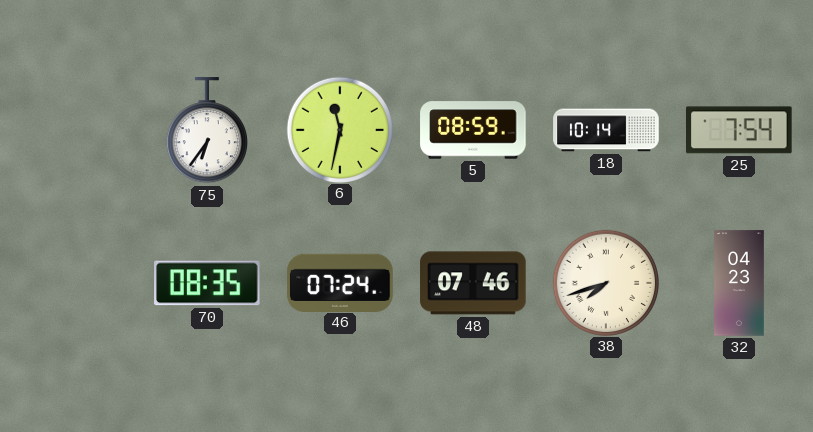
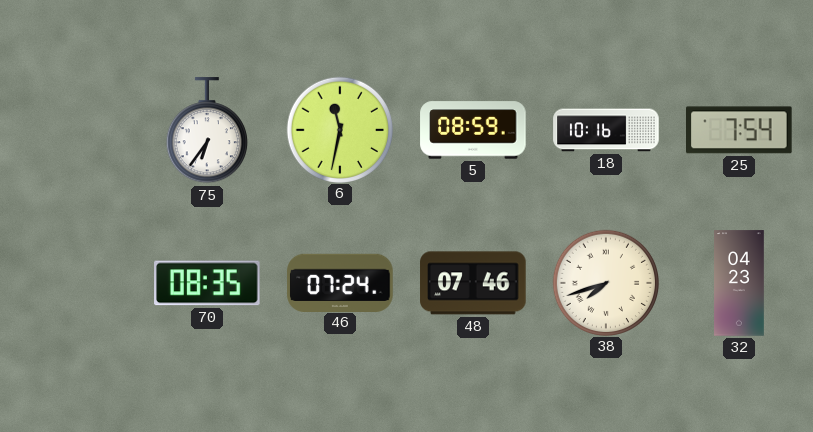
18: 10:14 -> 10:16 (606, 130)
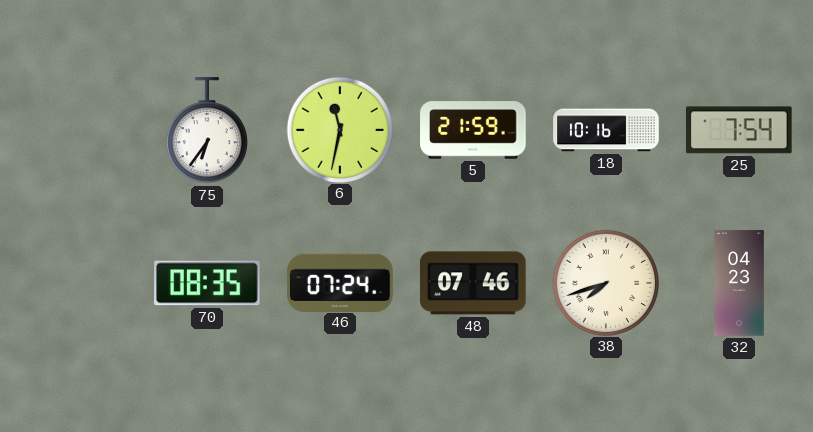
5: 08:59 -> 21:59 (473, 130)
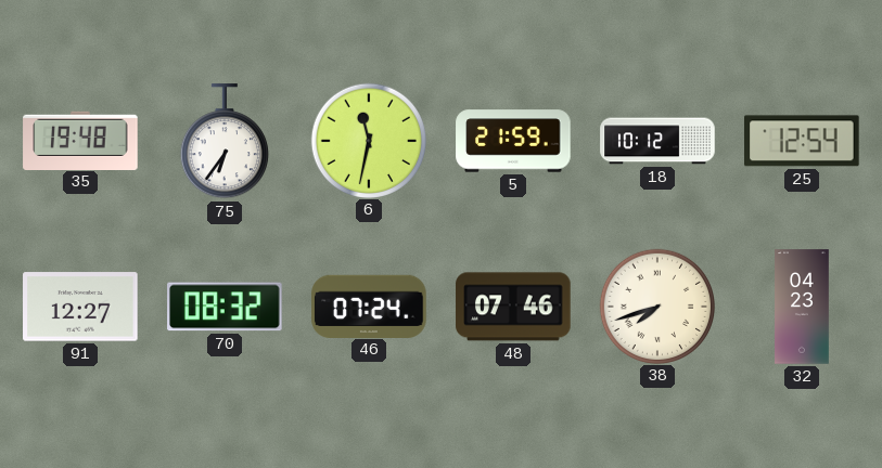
35: none -> 19:48 (80, 140)
18: 10:16 -> 10:12 (657, 141)
25: 7:54 -> 12:54 (803, 141)
91: none -> 12:27 (80, 307)
70: 08:35 -> 08:32 (225, 307)
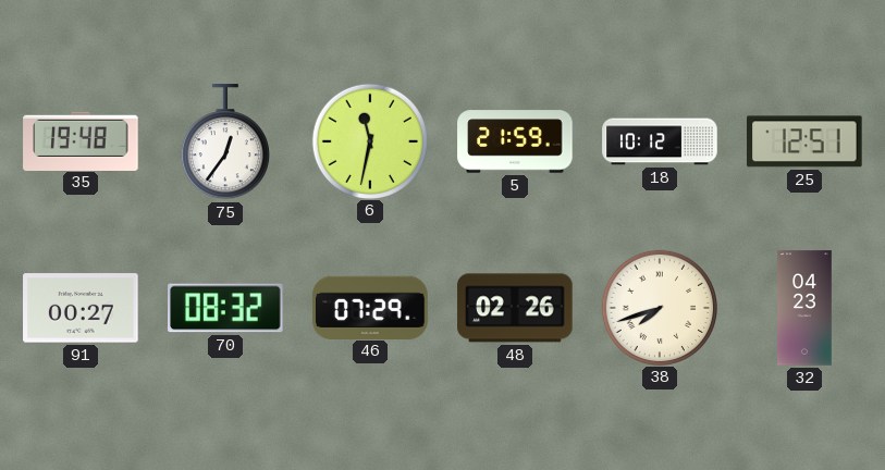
75: 6:36 -> 12:36 (225, 143)
25: 12:54 -> 12:51 (806, 141)
91: 12:27 -> 00:27 (81, 308)
46: 07:24 -> 07:29 (370, 307)
48: 07:46 -> 02:26 (515, 308)
